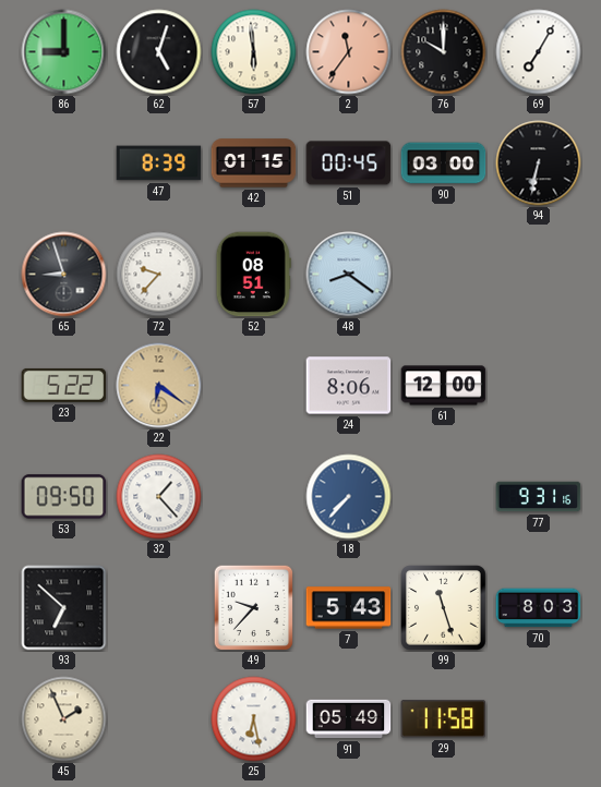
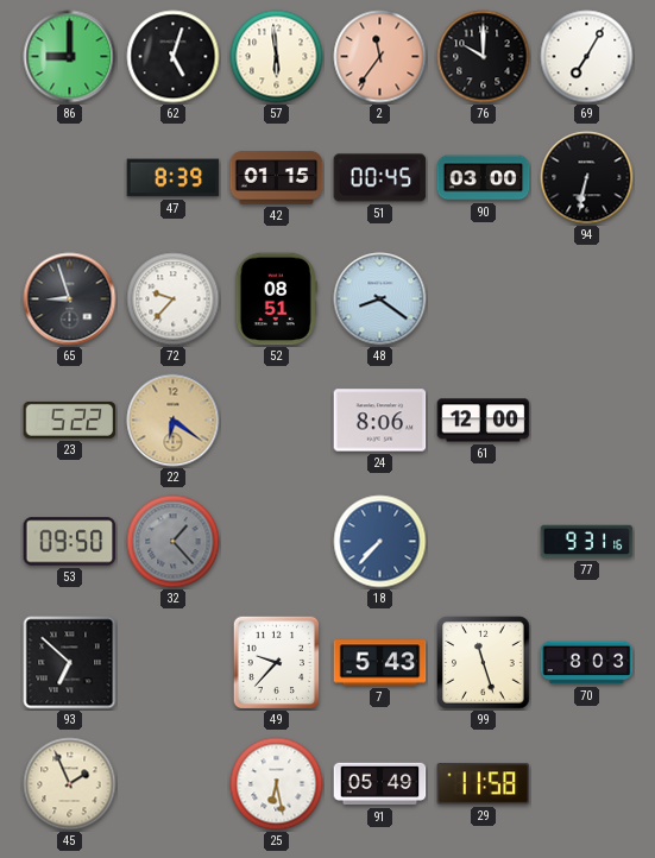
32 dial: white -> grey (174, 542)
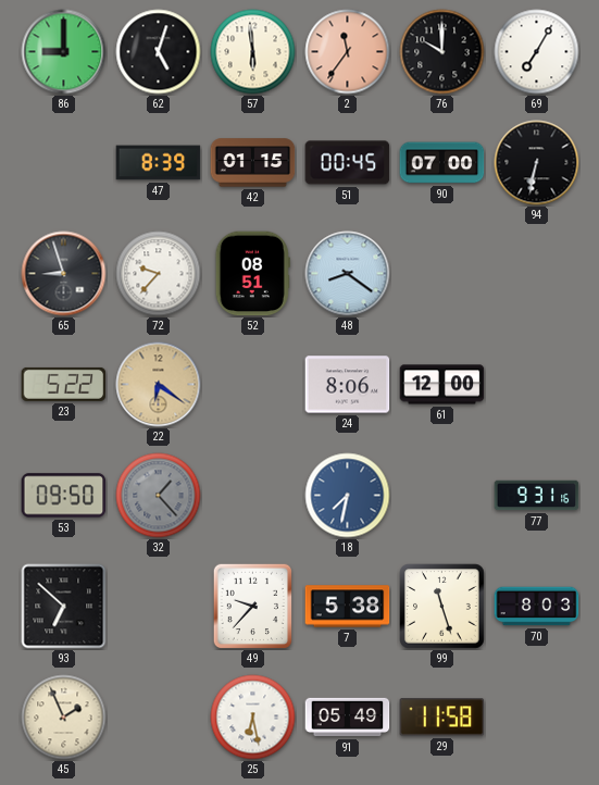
90: 03:00 -> 07:00 (442, 163)
18: 7:37 -> 7:32 (348, 496)
7: 5:43 -> 5:38 (348, 607)
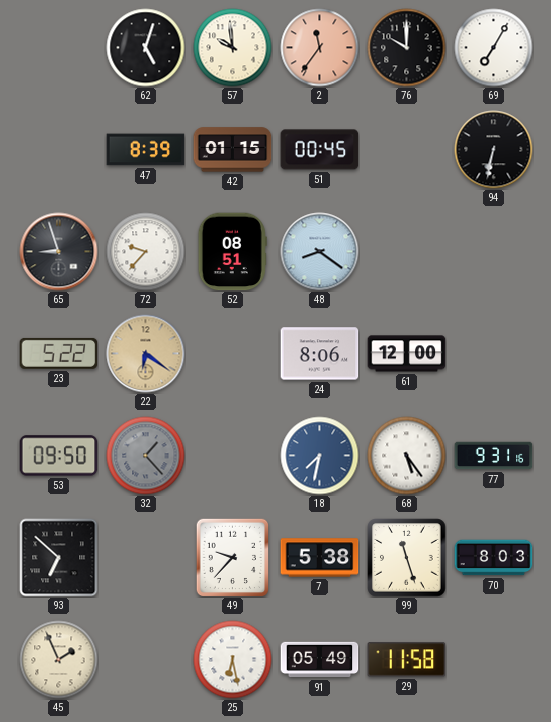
86: 9:00 -> none (64, 52)
57: 5:59 -> 9:59 (233, 48)
90: 07:00 -> none (442, 163)
68: none -> 5:24 (407, 456)
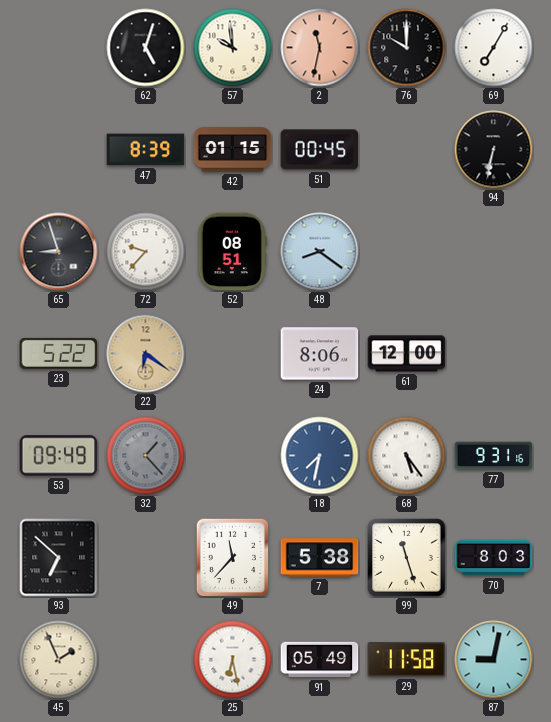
2: 11:36 -> 11:32 (320, 48)
53: 09:50 -> 09:49 (59, 456)
49: 9:37 -> 11:37 (232, 557)
87: none -> 9:02 (494, 660)
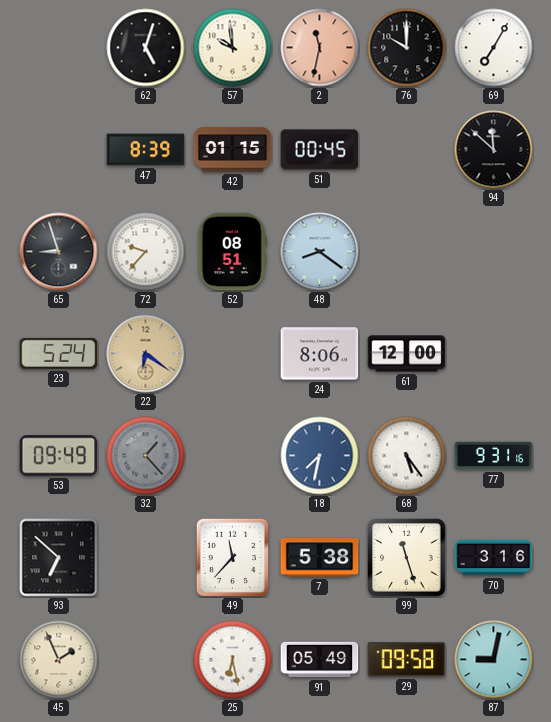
94: 6:32 -> 11:52 (494, 150)
23: 5:22 -> 5:24 (59, 353)
70: 8:03 -> 3:16 (494, 558)
29: 11:58 -> 09:58 (407, 660)
